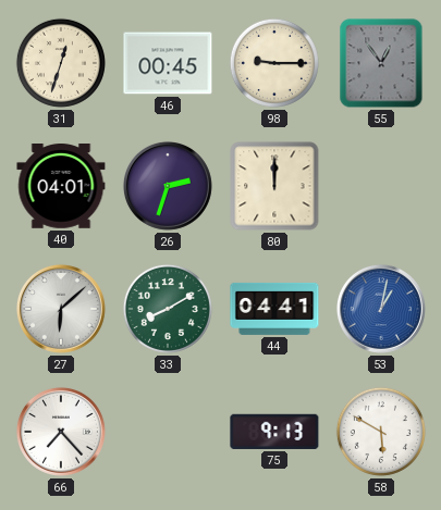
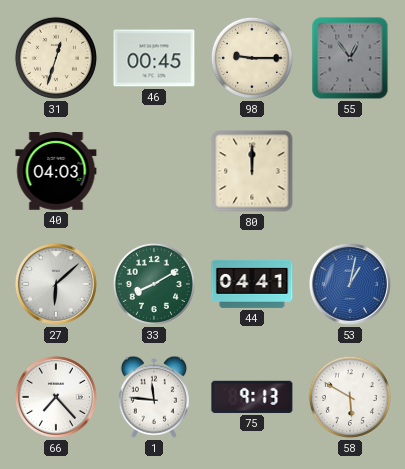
40: 04:01 -> 04:03 (56, 172)
26: 2:33 -> none (168, 186)
1: none -> 11:46 (154, 397)
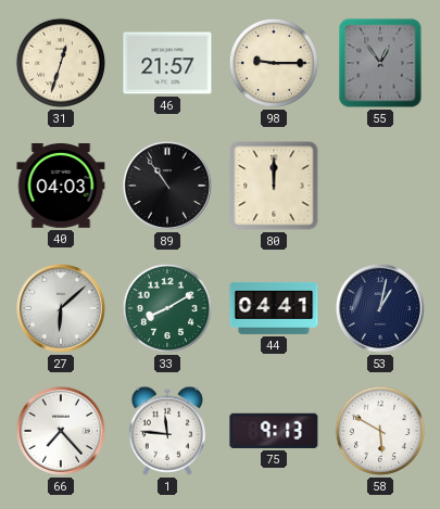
46: 00:45 -> 21:57 (167, 63)
89: none -> 10:54 (167, 186)
53 dial: blue -> navy (380, 308)
